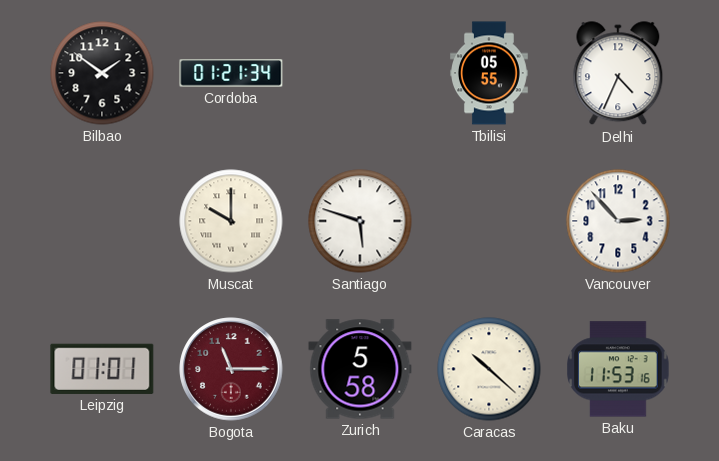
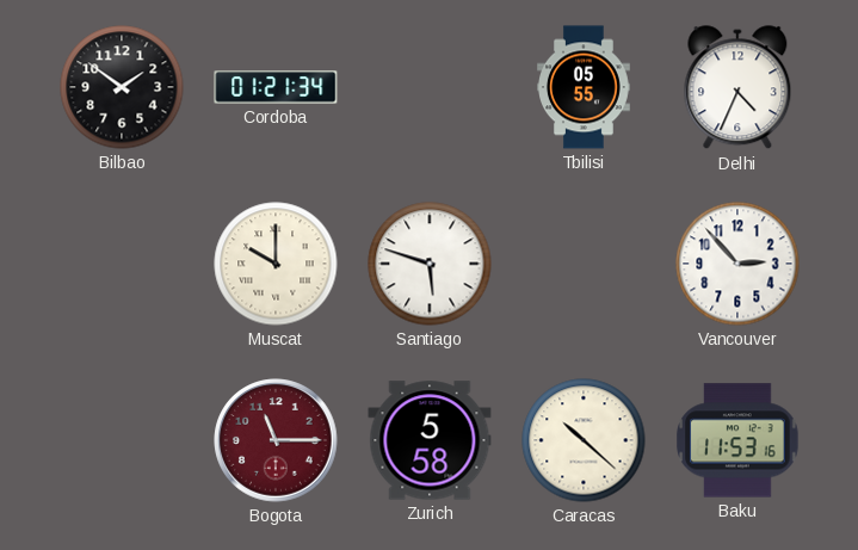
Leipzig: 01:01 -> none (102, 369)
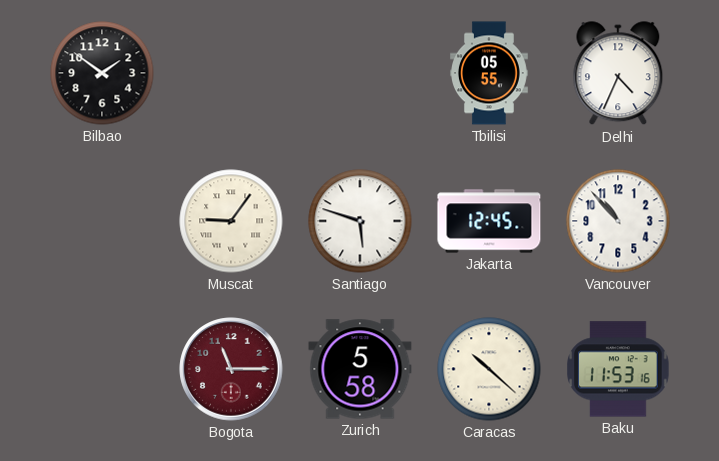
Cordoba: 01:21 -> none (276, 87)
Muscat: 10:00 -> 9:06 (231, 221)
Jakarta: none -> 12:45 (489, 221)
Vancouver: 2:53 -> 10:53 (618, 221)
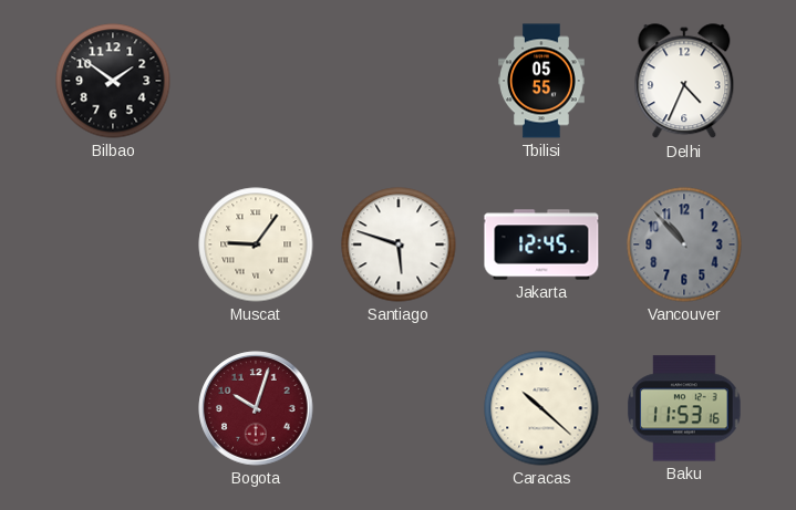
Vancouver dial: white -> grey (684, 244)
Bogota: 11:15 -> 10:03 (256, 408)
Zurich: 5:58 -> none (360, 369)
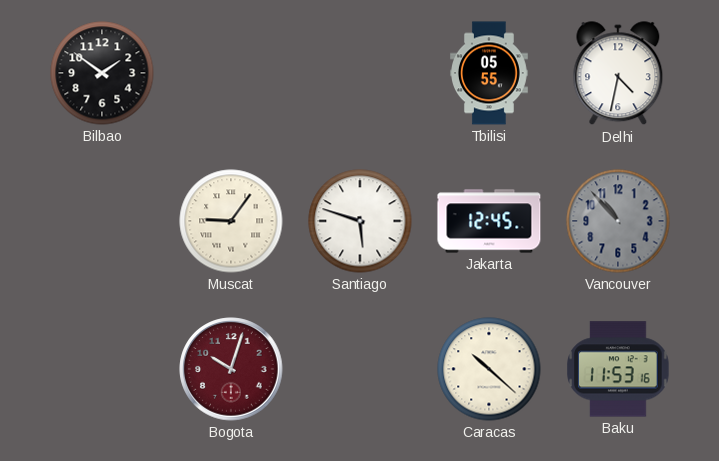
Delhi: 4:34 -> 4:32 (618, 74)
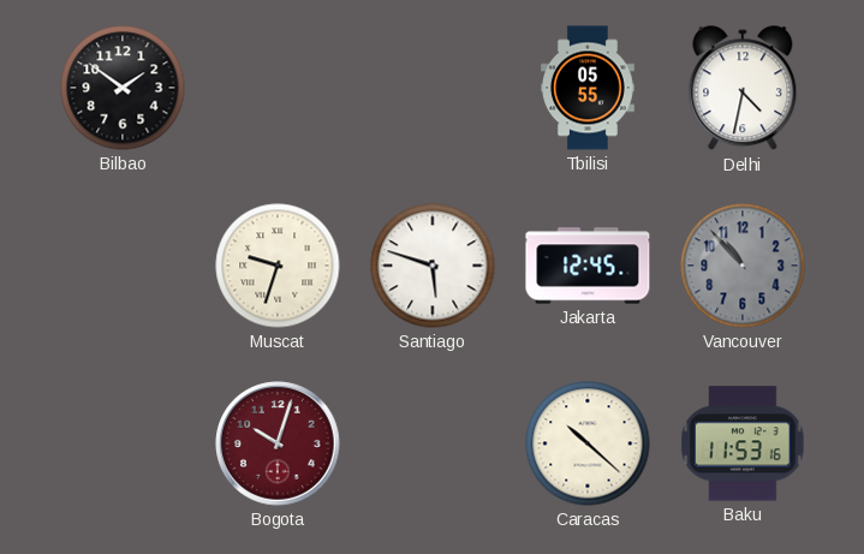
Muscat: 9:06 -> 9:33 (278, 266)
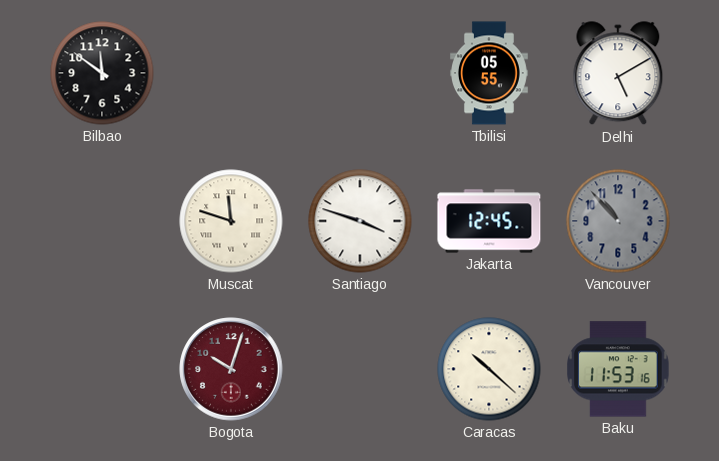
Bilbao: 1:51 -> 11:51 (102, 73)
Delhi: 4:32 -> 5:10 (618, 74)
Muscat: 9:33 -> 11:48 (231, 221)
Santiago: 5:48 -> 3:48 (360, 221)
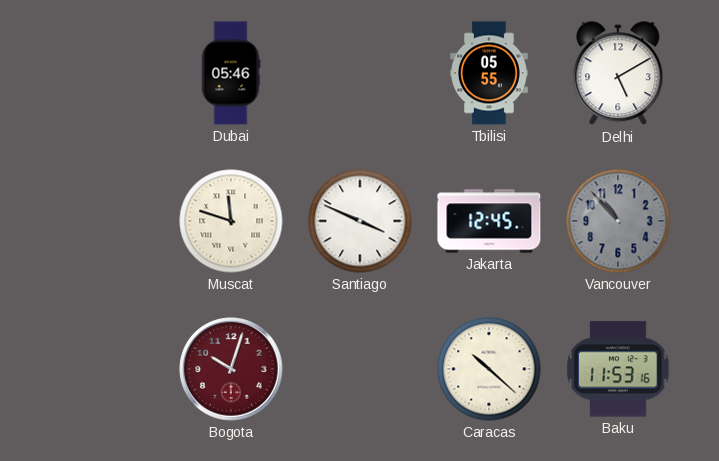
Bilbao: 11:51 -> none (102, 73)
Dubai: none -> 05:46 (231, 73)
Santiago: 3:48 -> 3:49 (360, 221)
